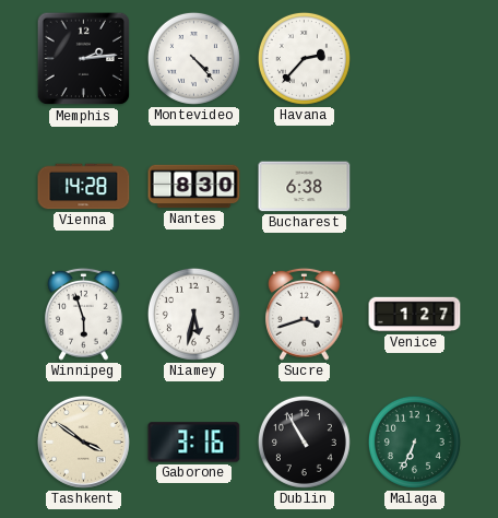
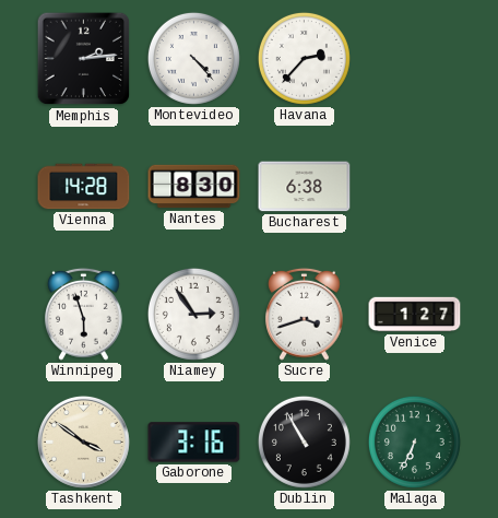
Niamey: 5:32 -> 2:54 (193, 314)
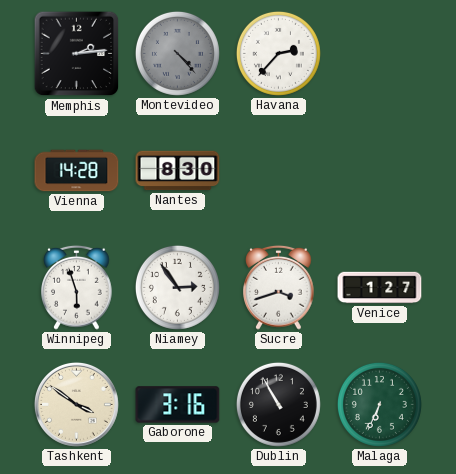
Montevideo dial: white -> grey (177, 53)
Bucharest: 6:38 -> none (305, 187)
